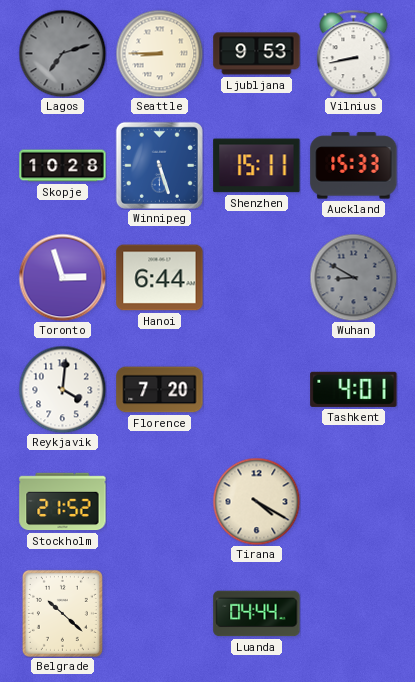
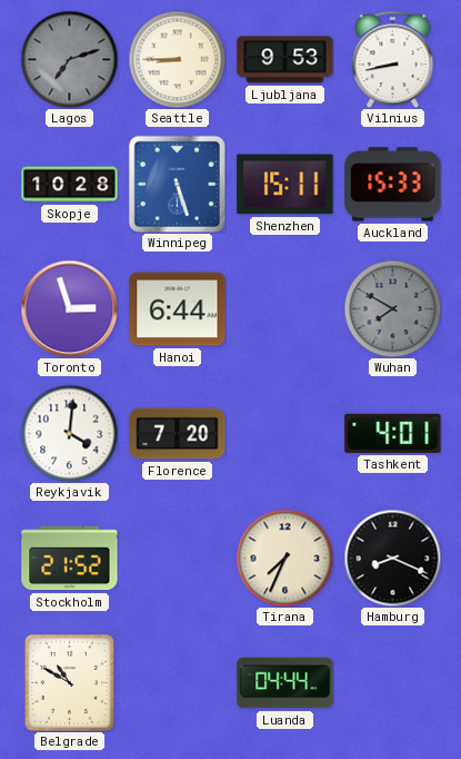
Wuhan: 8:50 -> 7:50 (392, 308)
Tirana: 4:20 -> 7:34 (284, 558)
Hamburg: none -> 8:19 (392, 558)
Belgrade: 10:22 -> 10:50 (69, 682)
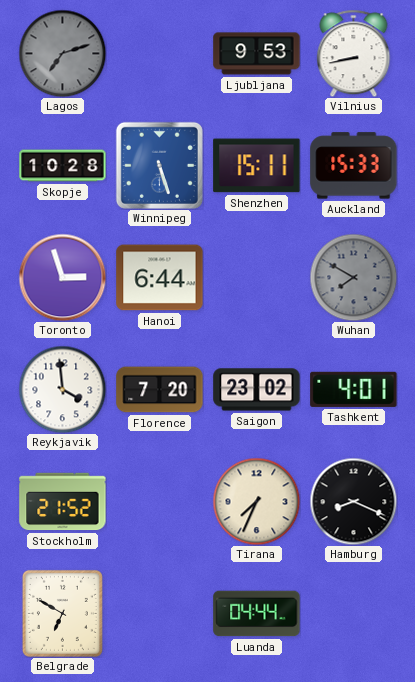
Seattle: 8:45 -> none (177, 59)
Reykjavik: 4:01 -> 3:59 (62, 389)
Saigon: none -> 23:02 (257, 390)
Belgrade: 10:50 -> 6:50 (62, 613)
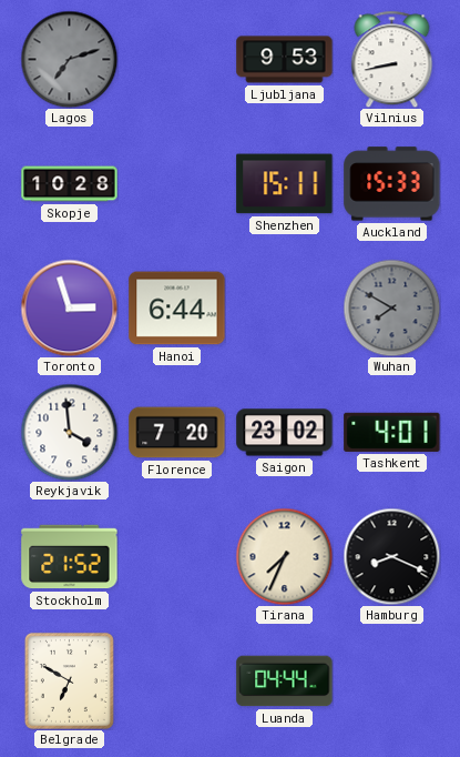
Winnipeg: 5:27 -> none (159, 165)
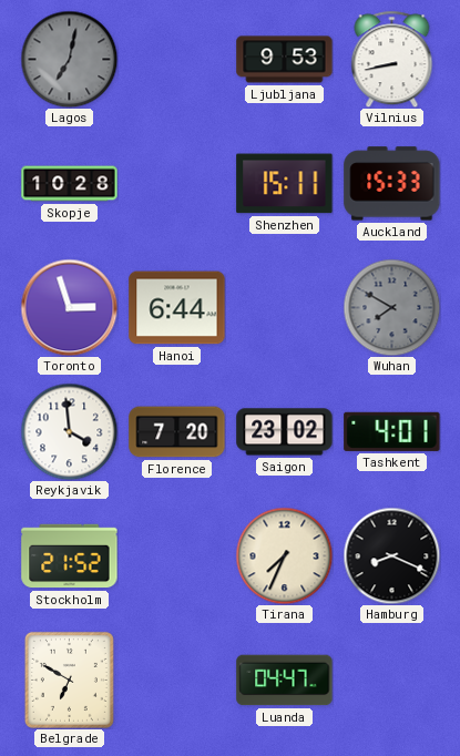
Lagos: 7:12 -> 7:02 (69, 59)
Luanda: 04:44 -> 04:47 (285, 681)
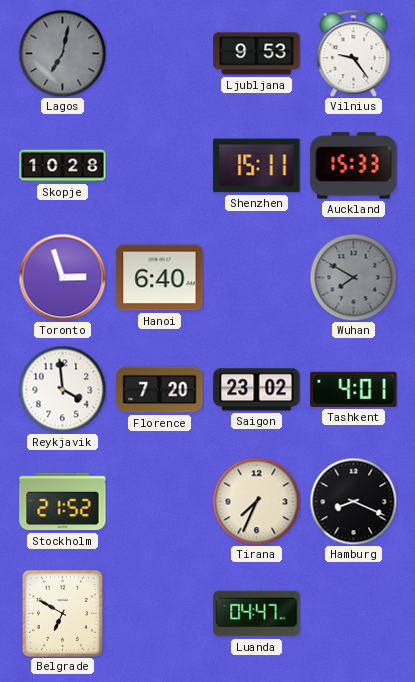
Vilnius: 8:43 -> 9:24 (354, 53)
Hanoi: 6:44 -> 6:40 (160, 278)
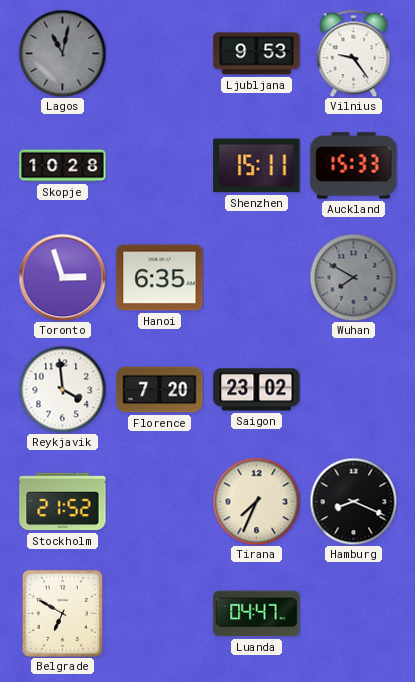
Lagos: 7:02 -> 11:02 (62, 53)
Hanoi: 6:40 -> 6:35 (160, 278)
Tashkent: 4:01 -> none (354, 389)
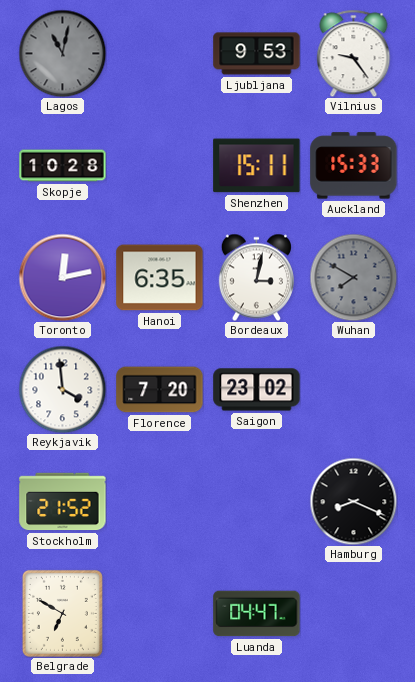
Toronto: 2:57 -> 12:13 (62, 277)
Bordeaux: none -> 3:02 (256, 277)
Tirana: 7:34 -> none (256, 501)
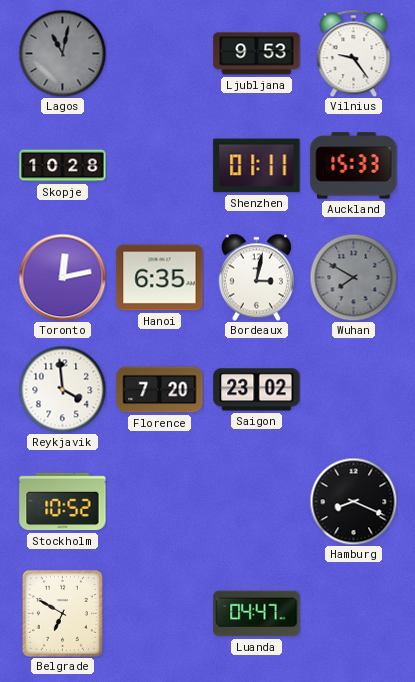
Shenzhen: 15:11 -> 01:11 (257, 166)
Stockholm: 21:52 -> 10:52 (63, 502)
